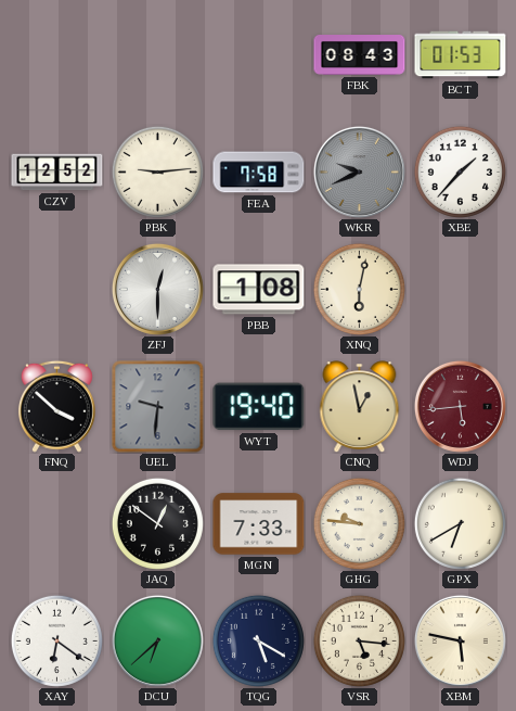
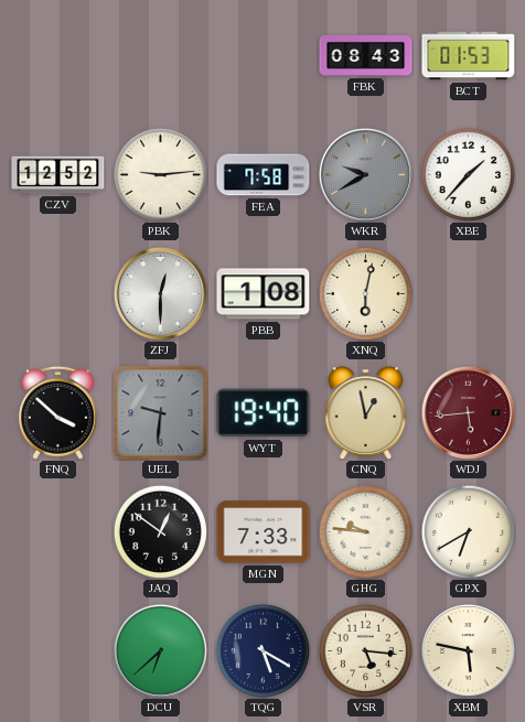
WKR: 9:41 -> 9:40 (365, 174)
XAY: 6:21 -> none (56, 640)
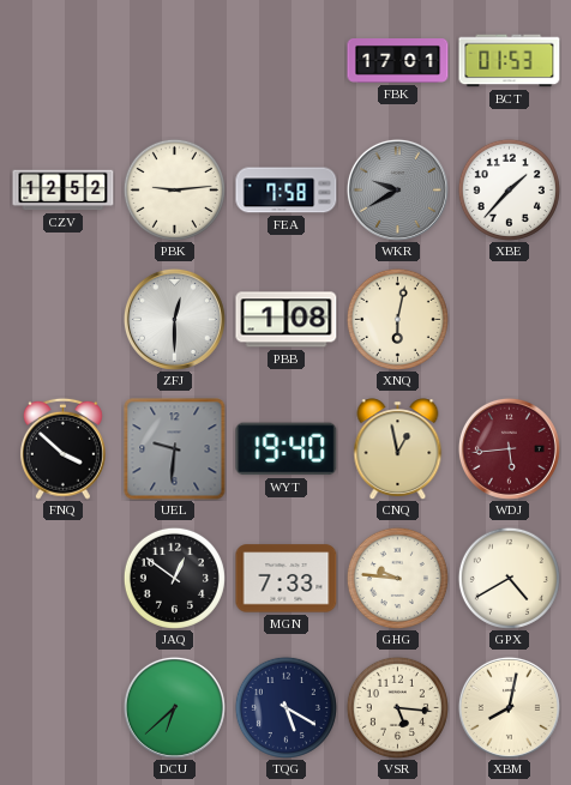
FBK: 08:43 -> 17:01 (398, 61)
GPX: 6:40 -> 4:40 (509, 578)
XBM: 5:47 -> 8:02 (509, 707)
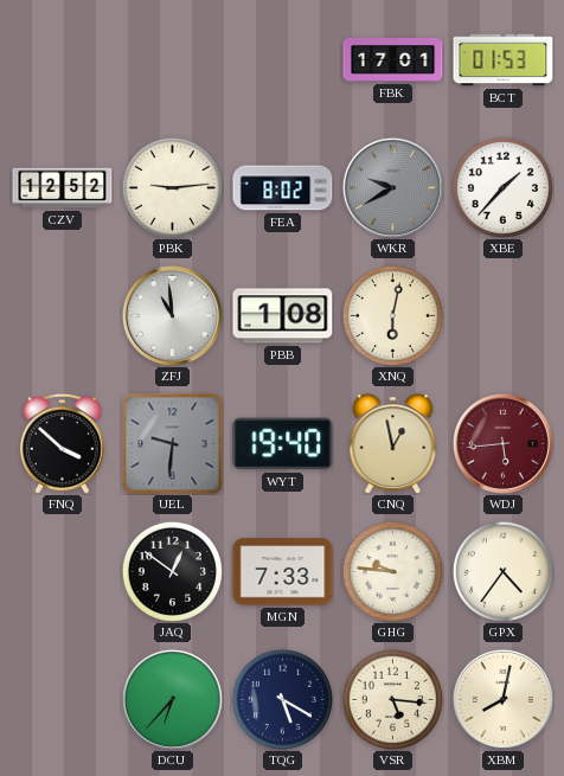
FEA: 7:58 -> 8:02 (283, 188)
ZFJ: 12:30 -> 10:59 (172, 315)
GPX: 4:40 -> 4:36 (502, 571)
DCU: 6:38 -> 6:37 (172, 699)
